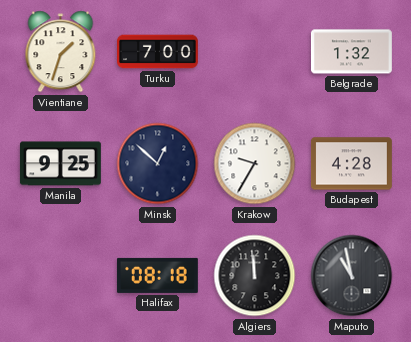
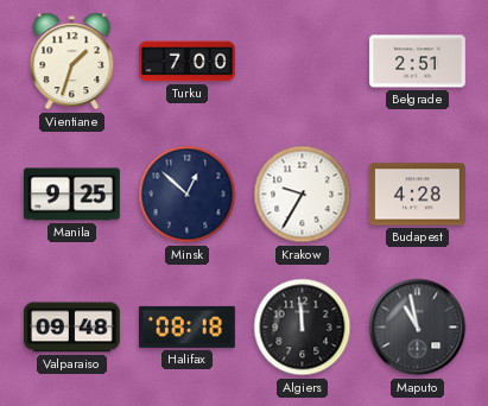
Belgrade: 1:32 -> 2:51 (417, 62)
Valparaiso: none -> 09:48 (72, 328)
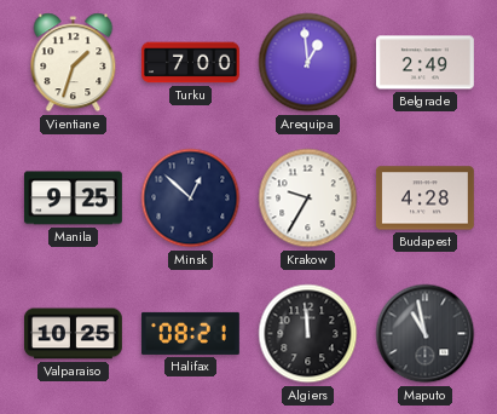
Arequipa: none -> 12:59 (308, 63)
Belgrade: 2:51 -> 2:49 (424, 63)
Valparaiso: 09:48 -> 10:25 (74, 334)
Halifax: 08:18 -> 08:21 (190, 333)
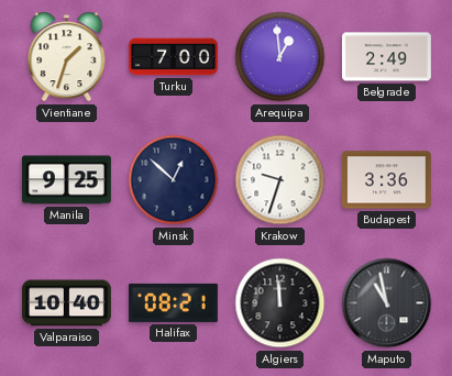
Krakow: 9:35 -> 9:33 (280, 180)
Budapest: 4:28 -> 3:36 (387, 180)
Valparaiso: 10:25 -> 10:40 (67, 303)
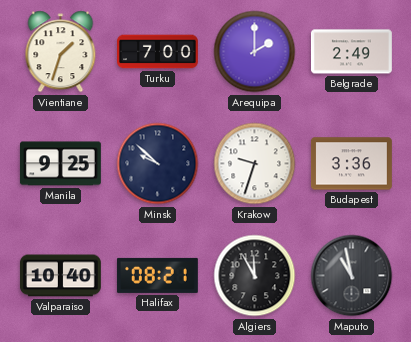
Arequipa: 12:59 -> 2:00 (255, 52)
Minsk: 12:52 -> 9:52 (158, 164)
Algiers: 11:59 -> 11:55 (255, 276)
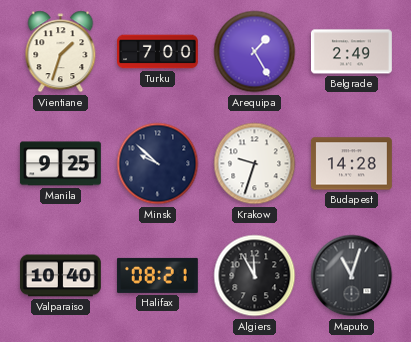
Arequipa: 2:00 -> 1:25 (255, 52)
Budapest: 3:36 -> 14:28 (352, 164)
Maputo: 10:58 -> 11:03 (352, 276)
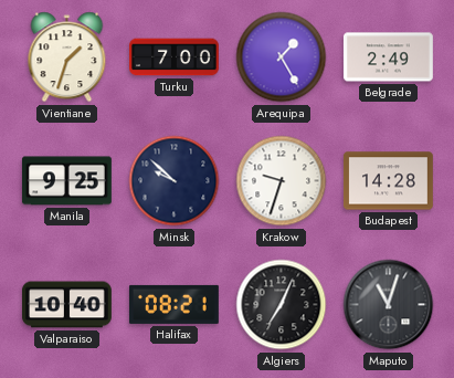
Algiers: 11:55 -> 7:04 (282, 305)
